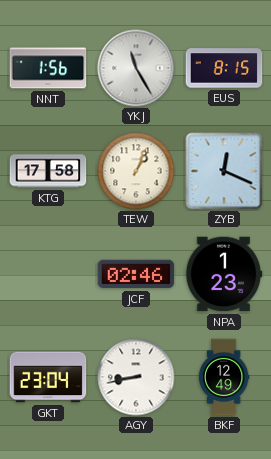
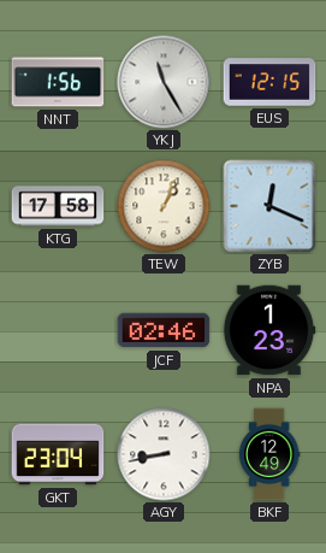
EUS: 8:15 -> 12:15 (269, 82)
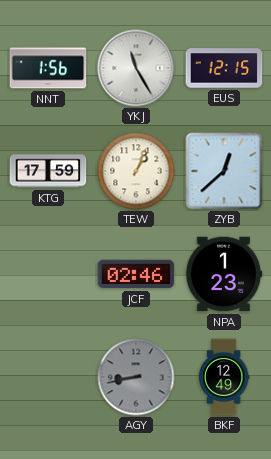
KTG: 17:58 -> 17:59 (48, 171)
ZYB: 12:19 -> 12:38 (224, 171)
GKT: 23:04 -> none (58, 454)
AGY dial: white -> grey (136, 377)
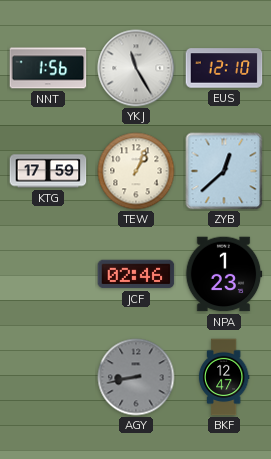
EUS: 12:15 -> 12:10 (224, 68)
BKF: 12:49 -> 12:47 (224, 377)
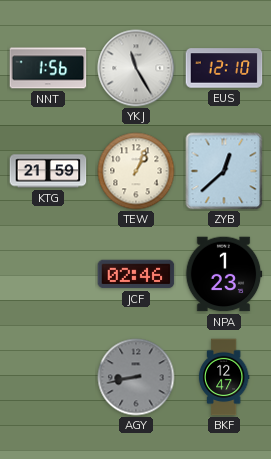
KTG: 17:59 -> 21:59 (48, 171)
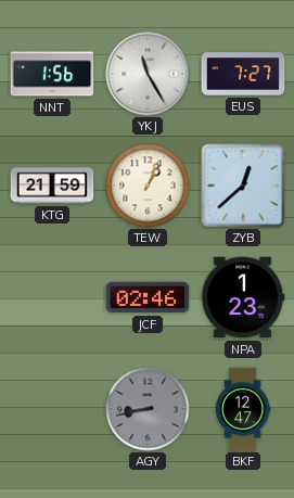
EUS: 12:10 -> 7:27 (243, 74)
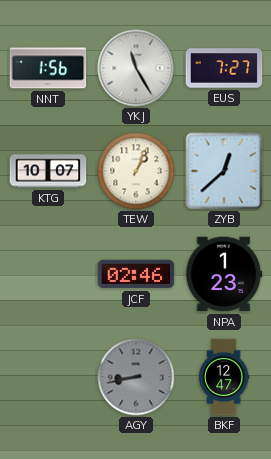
KTG: 21:59 -> 10:07 (48, 171)
